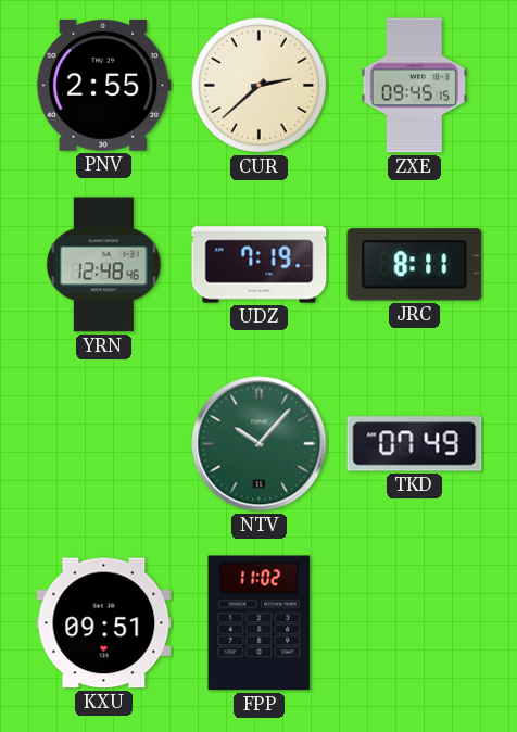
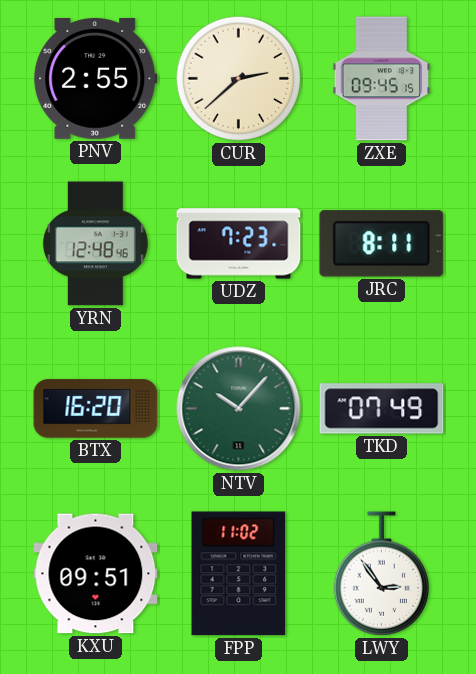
UDZ: 7:19 -> 7:23 (239, 244)
BTX: none -> 16:20 (96, 409)
LWY: none -> 2:54 (381, 574)
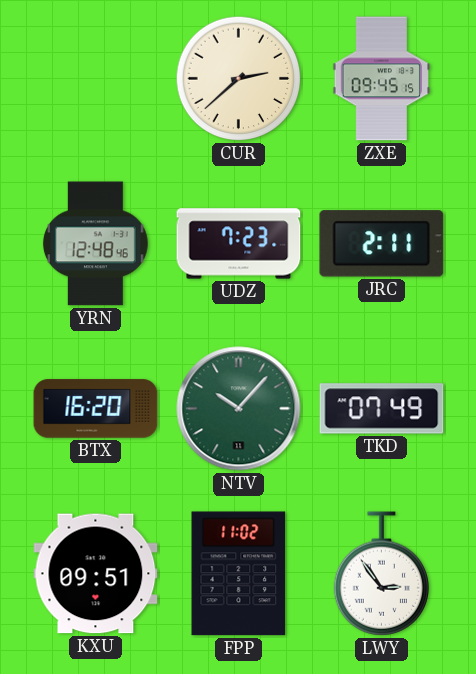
PNV: 2:55 -> none (96, 79)
JRC: 8:11 -> 2:11 (382, 244)
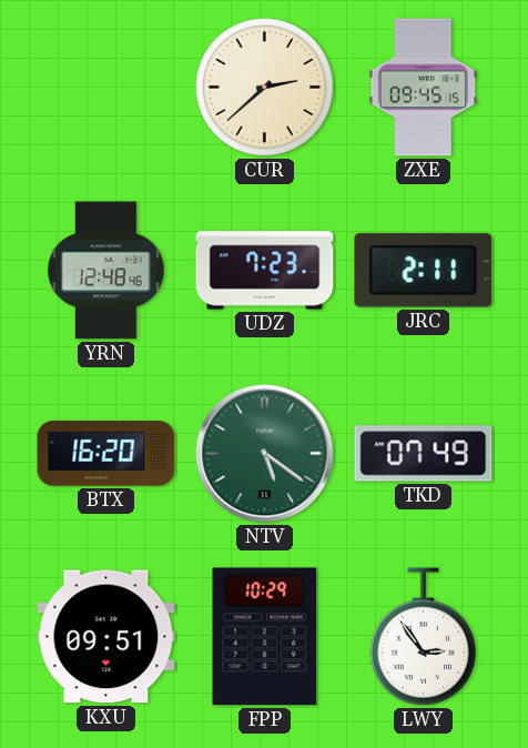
NTV: 10:07 -> 5:21 (265, 454)
FPP: 11:02 -> 10:29 (265, 637)
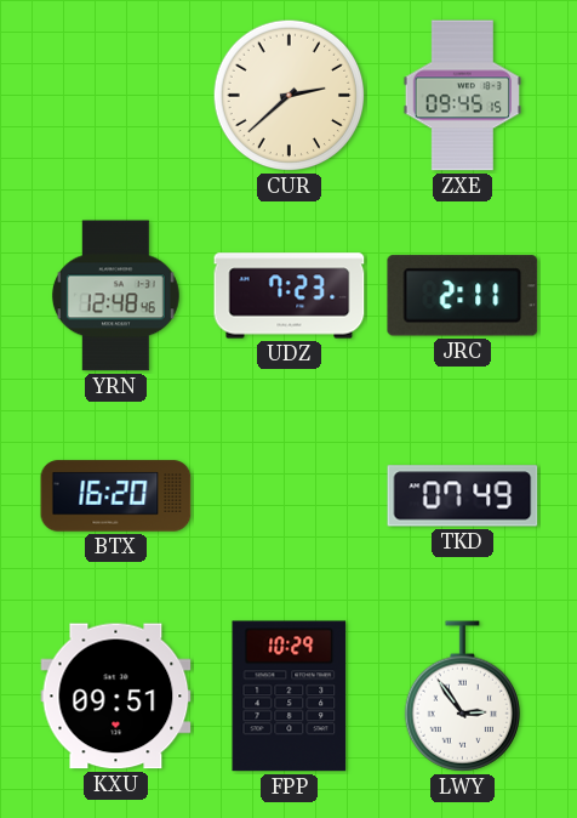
NTV: 5:21 -> none (265, 454)
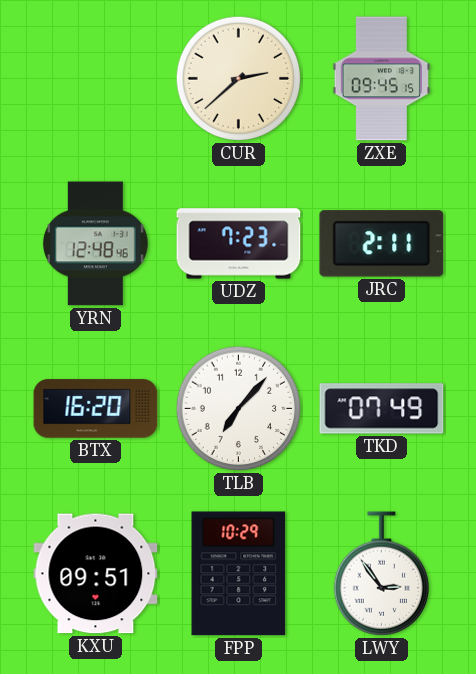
TLB: none -> 7:07 (239, 409)
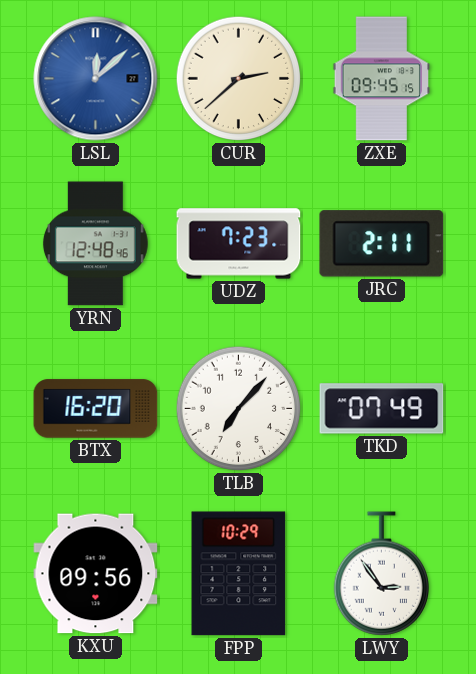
LSL: none -> 12:08 (96, 79)
KXU: 09:51 -> 09:56 (96, 574)
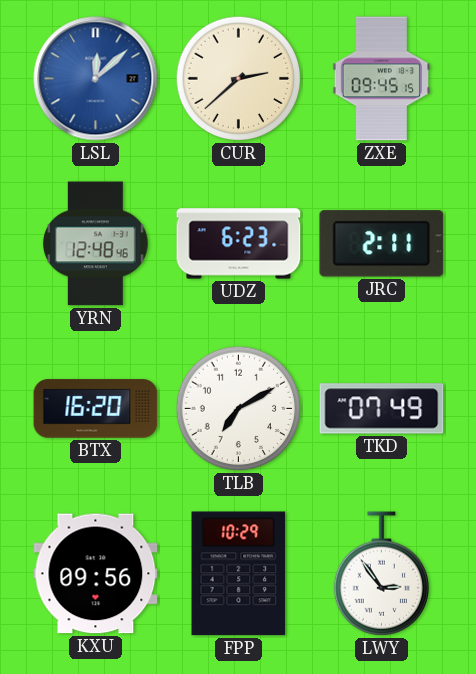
UDZ: 7:23 -> 6:23 (239, 244)
TLB: 7:07 -> 7:10 (239, 409)
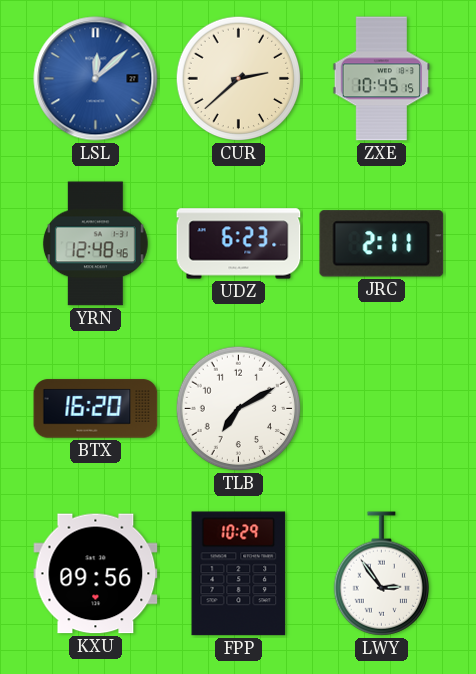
ZXE: 09:45 -> 10:45 (381, 79)
TKD: 07:49 -> none (382, 409)
